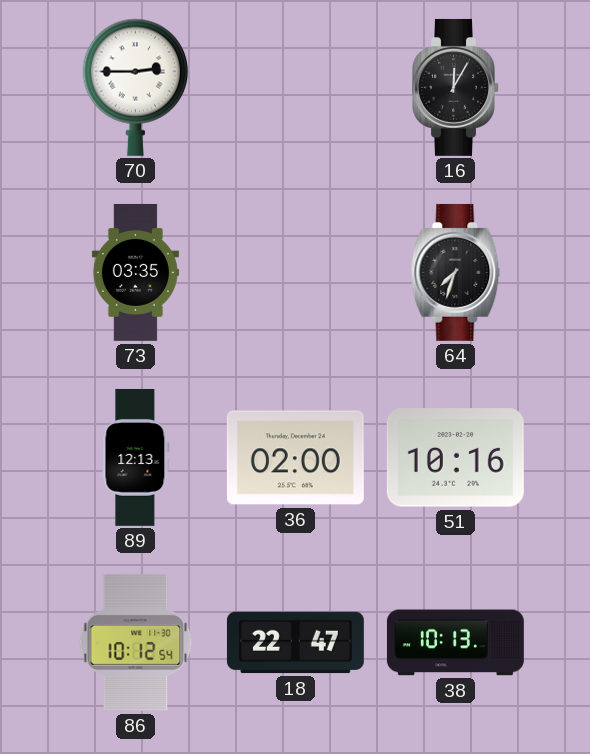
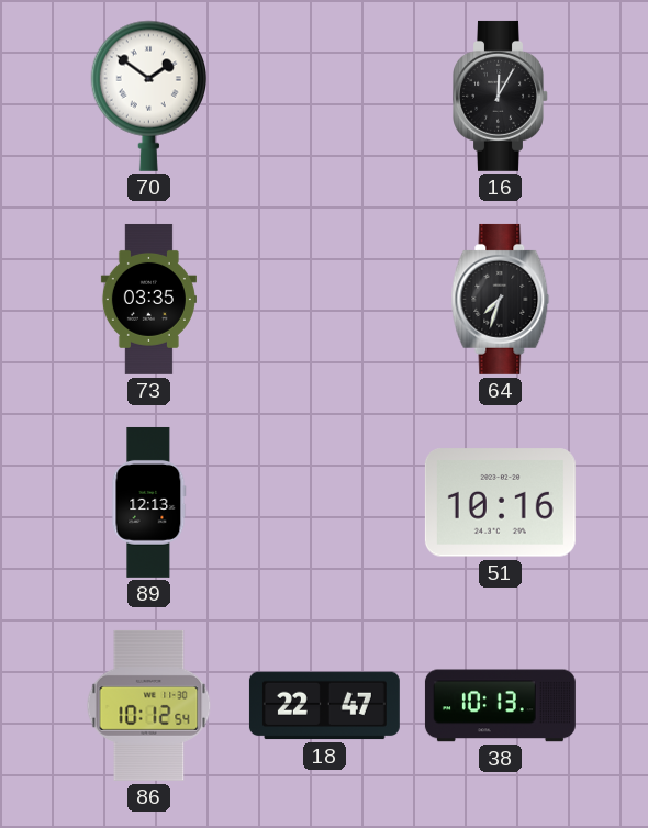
70: 2:45 -> 1:51 (148, 96)
36: 02:00 -> none (295, 458)
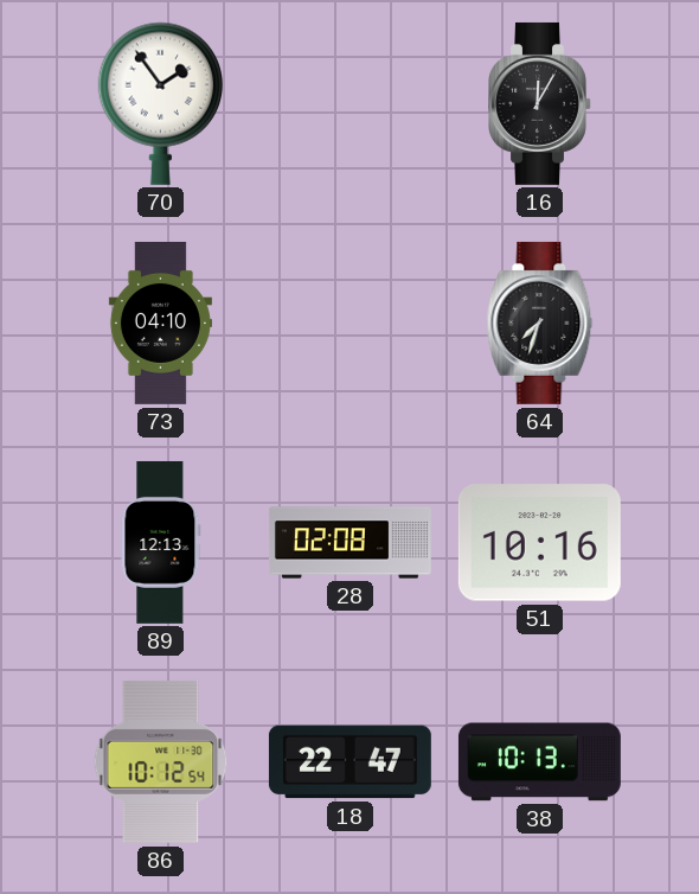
70: 1:51 -> 1:54 (160, 103)
73: 03:35 -> 04:10 (160, 323)
28: none -> 02:08 (349, 543)
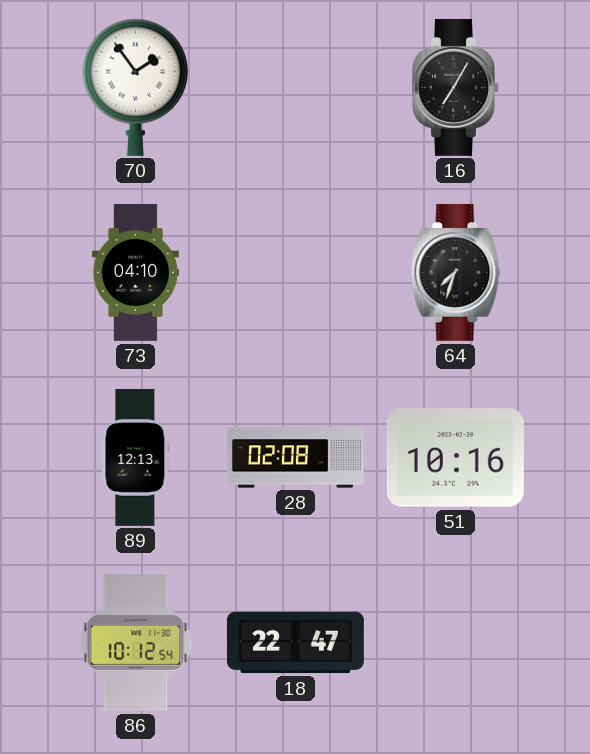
16: 12:05 -> 7:05 (456, 87)
38: 10:13 -> none (539, 762)
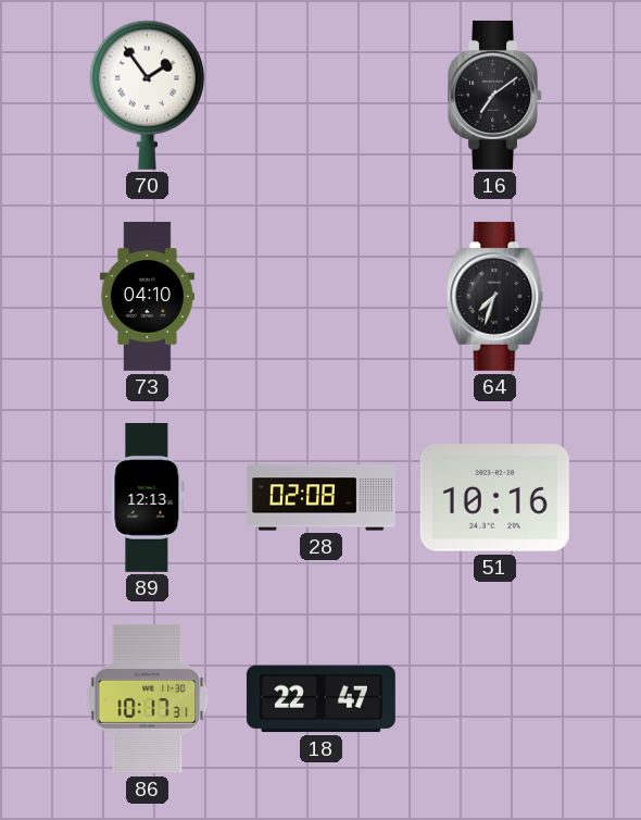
16: 7:05 -> 7:09 (495, 95)
86: 10:12 -> 10:17 (148, 698)
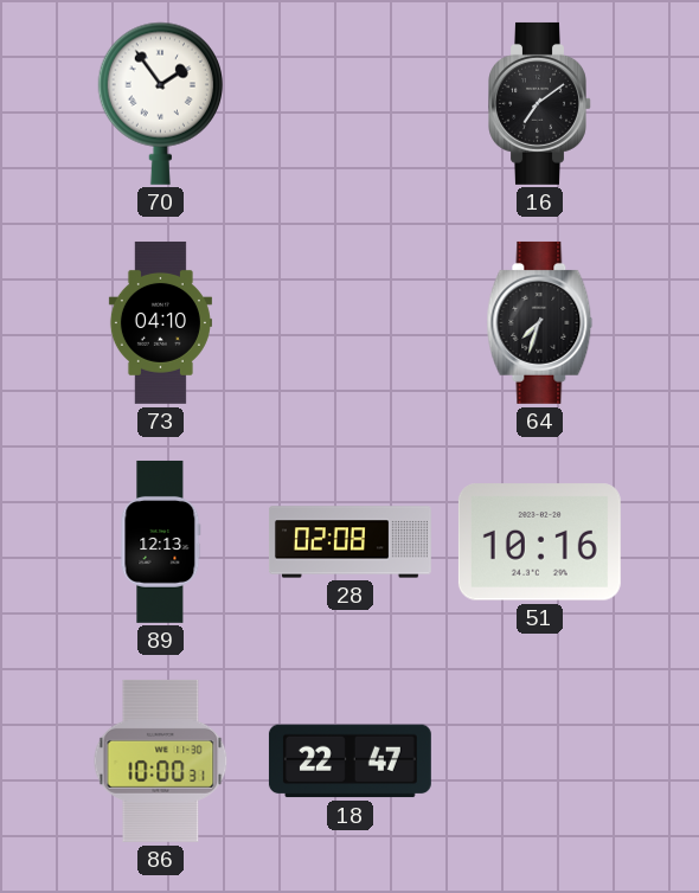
86: 10:17 -> 10:00 (161, 760)
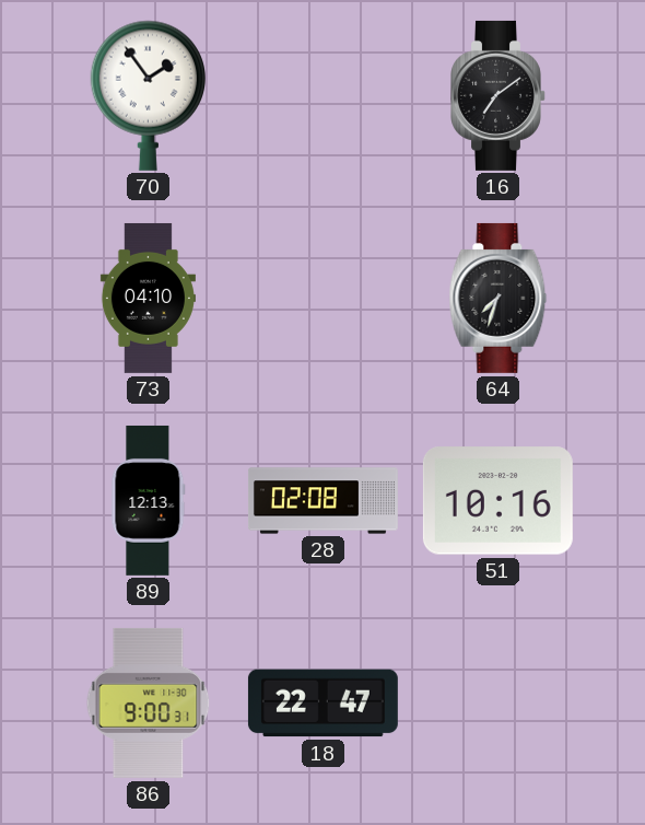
86: 10:00 -> 9:00 (149, 702)
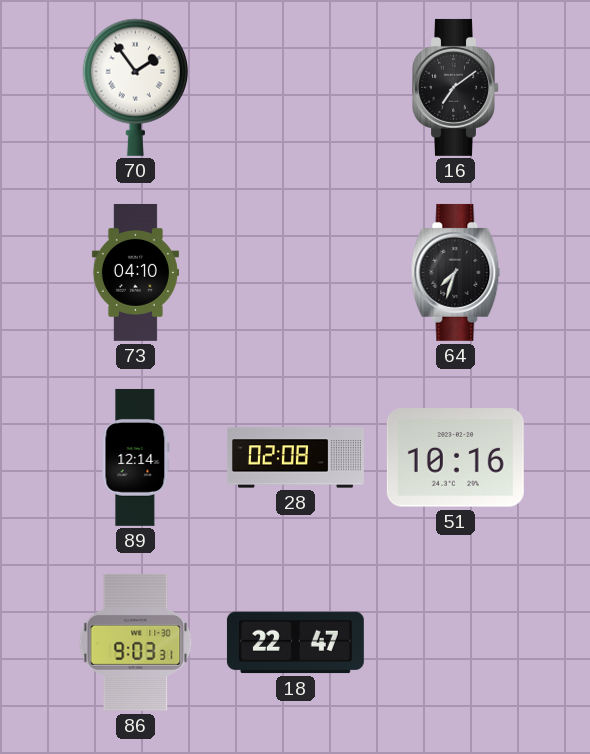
89: 12:13 -> 12:14 (136, 457)
86: 9:00 -> 9:03 (136, 642)
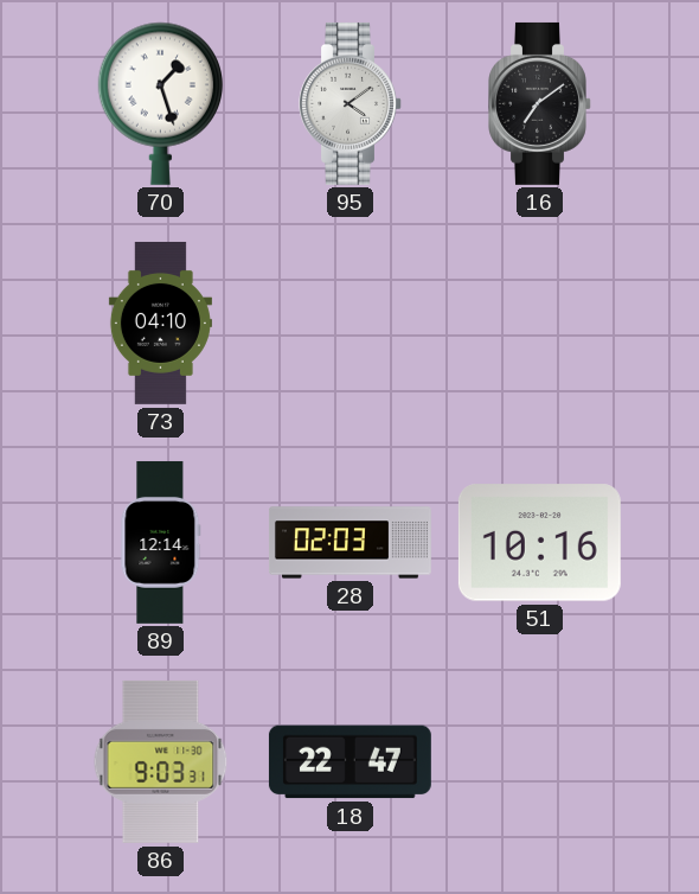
70: 1:54 -> 1:27 (160, 103)
95: none -> 4:09 (351, 103)
64: 7:33 -> none (456, 272)
28: 02:08 -> 02:03 (349, 543)
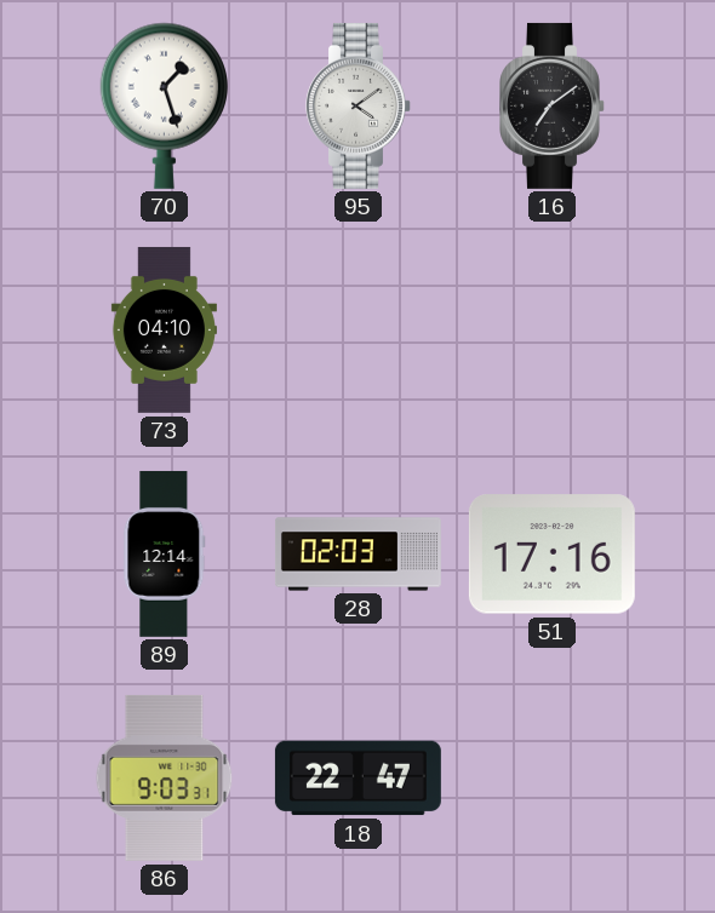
51: 10:16 -> 17:16 (551, 555)
